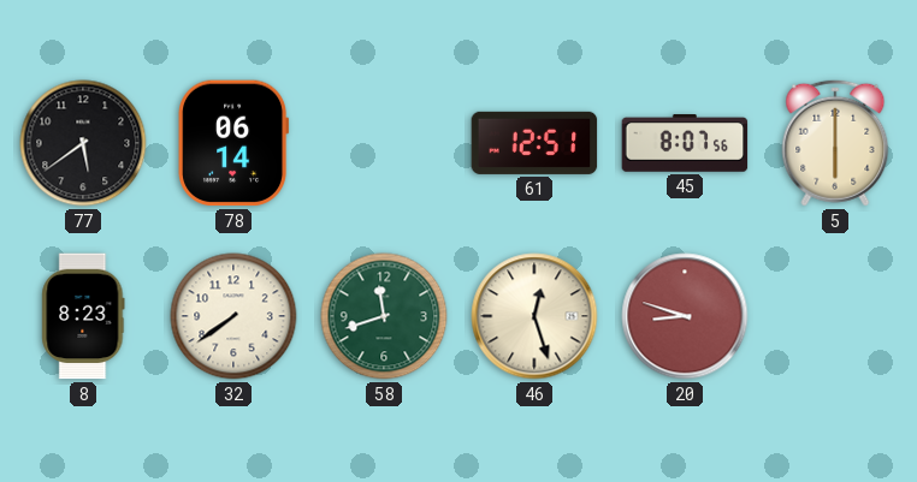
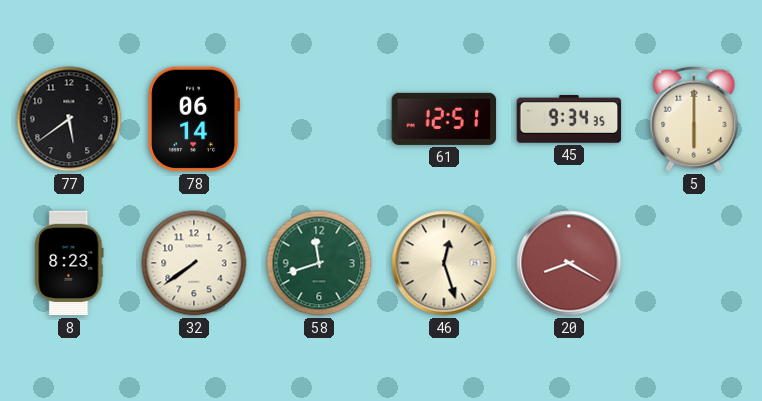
45: 8:07 -> 9:34 (569, 119)
20: 8:48 -> 8:20 (569, 263)
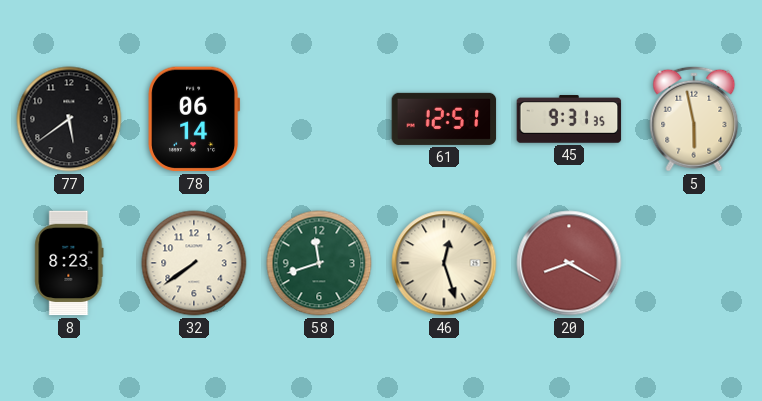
45: 9:34 -> 9:31 (569, 119)
5: 6:00 -> 5:58 (694, 119)
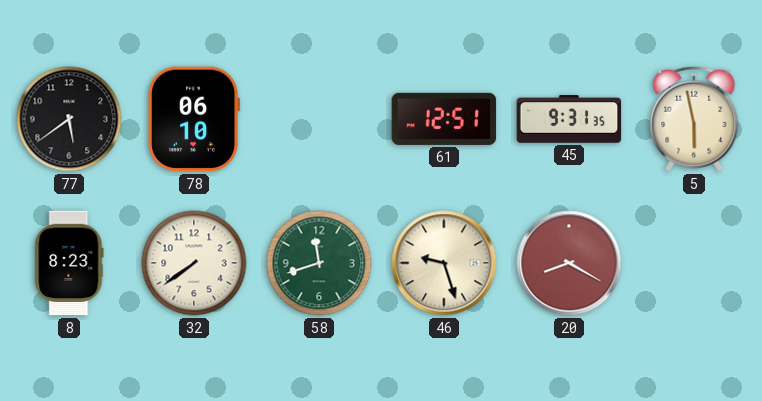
78: 06:14 -> 06:10 (194, 119)
46: 12:27 -> 9:27 (444, 263)
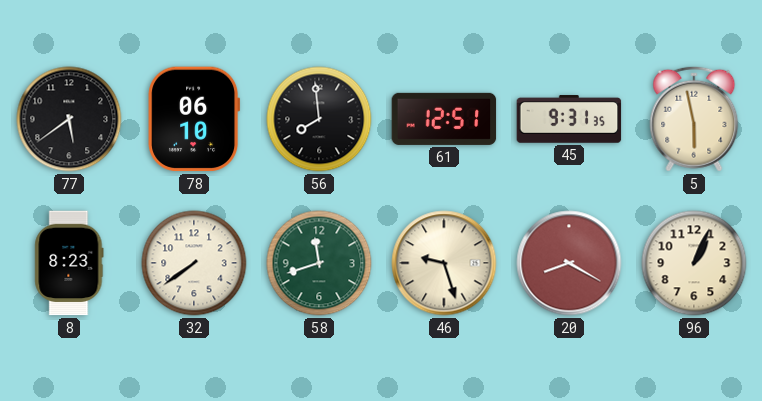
56: none -> 7:59 (319, 119)
96: none -> 1:04 (694, 263)
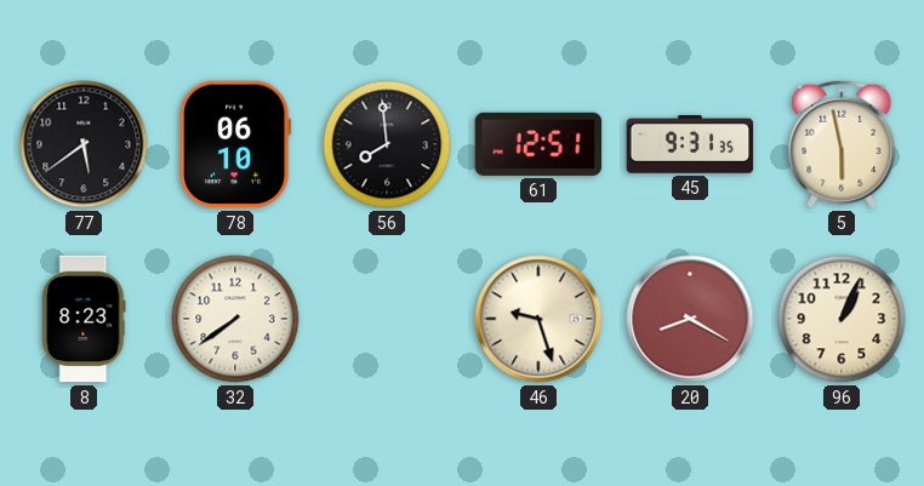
58: 11:42 -> none (319, 263)
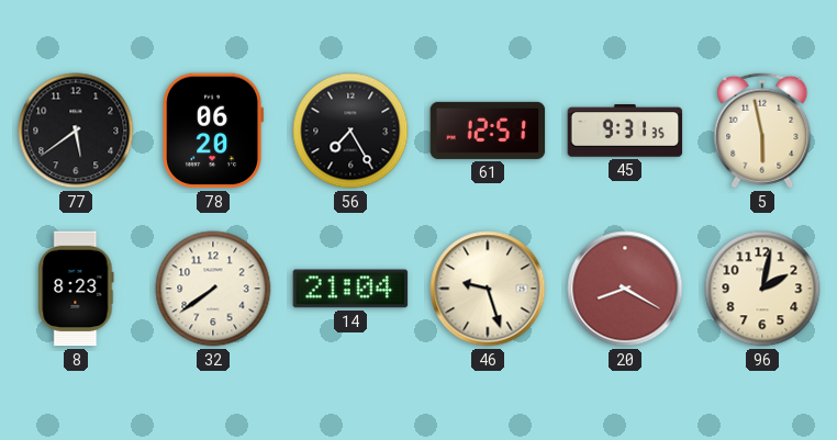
78: 06:10 -> 06:20 (213, 131)
56: 7:59 -> 7:25 (350, 131)
14: none -> 21:04 (350, 289)
96: 1:04 -> 2:02 (762, 289)
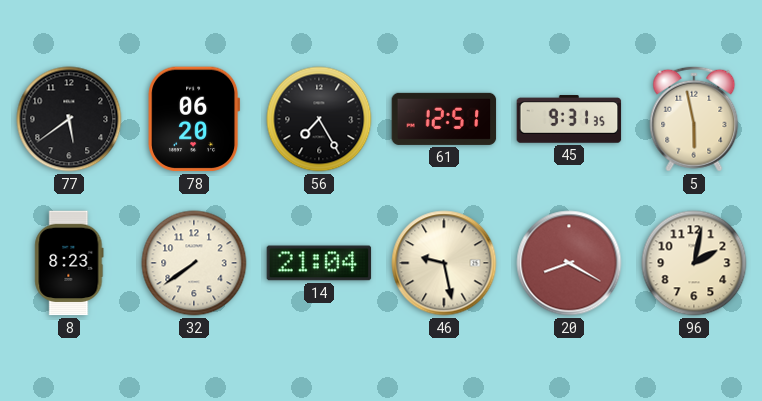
46: 9:27 -> 9:28 (444, 263)
